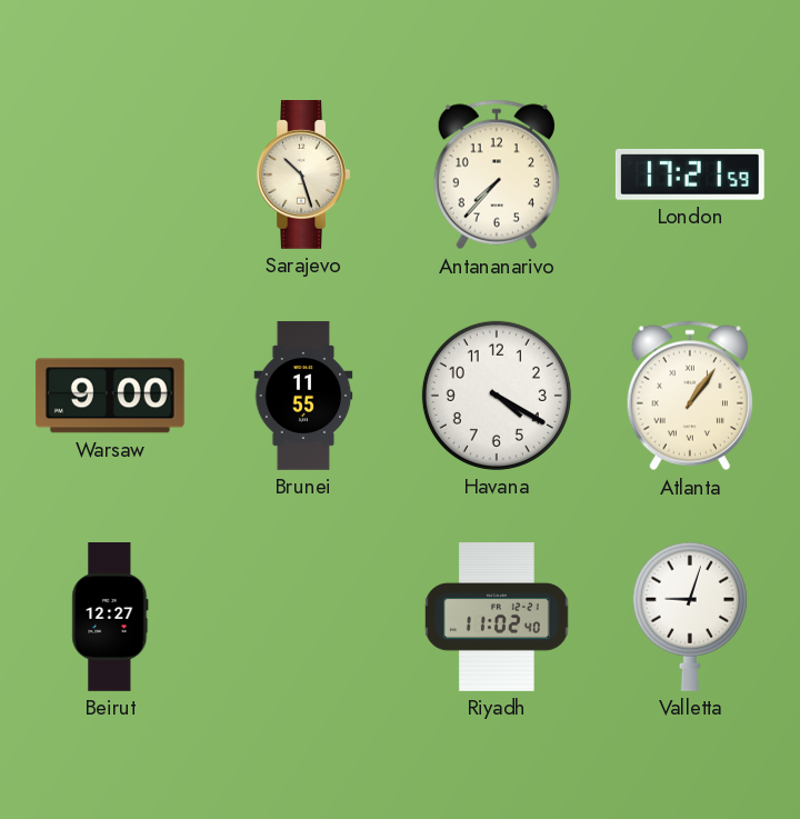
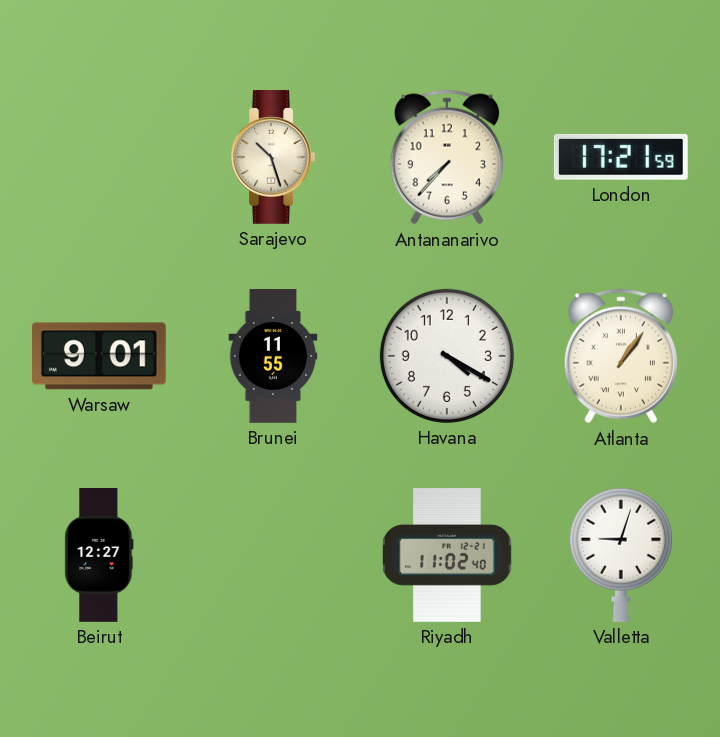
Warsaw: 9:00 -> 9:01 (99, 356)
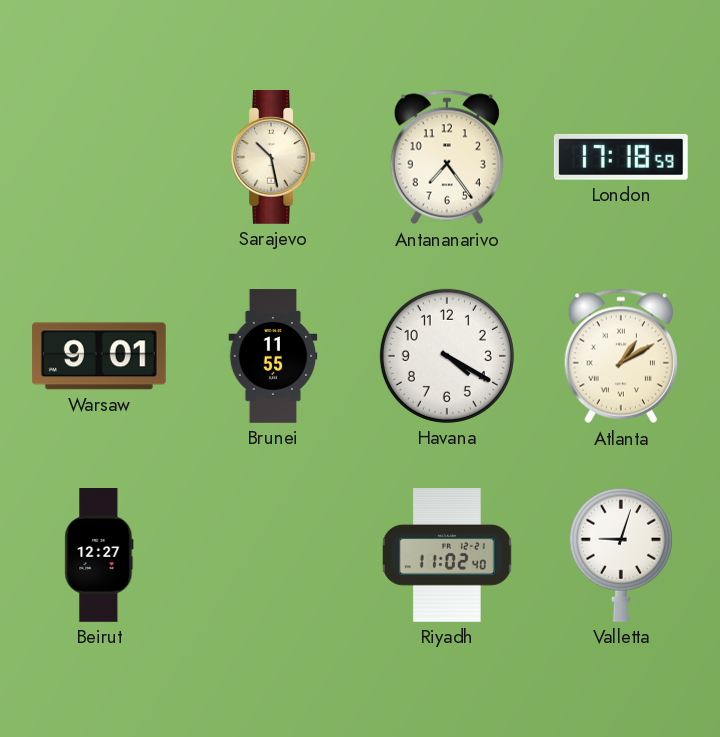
Sarajevo: 10:27 -> 10:28 (273, 158)
Antananarivo: 7:37 -> 7:24 (447, 157)
London: 17:21 -> 17:18 (621, 157)
Atlanta: 1:06 -> 1:10 (621, 356)
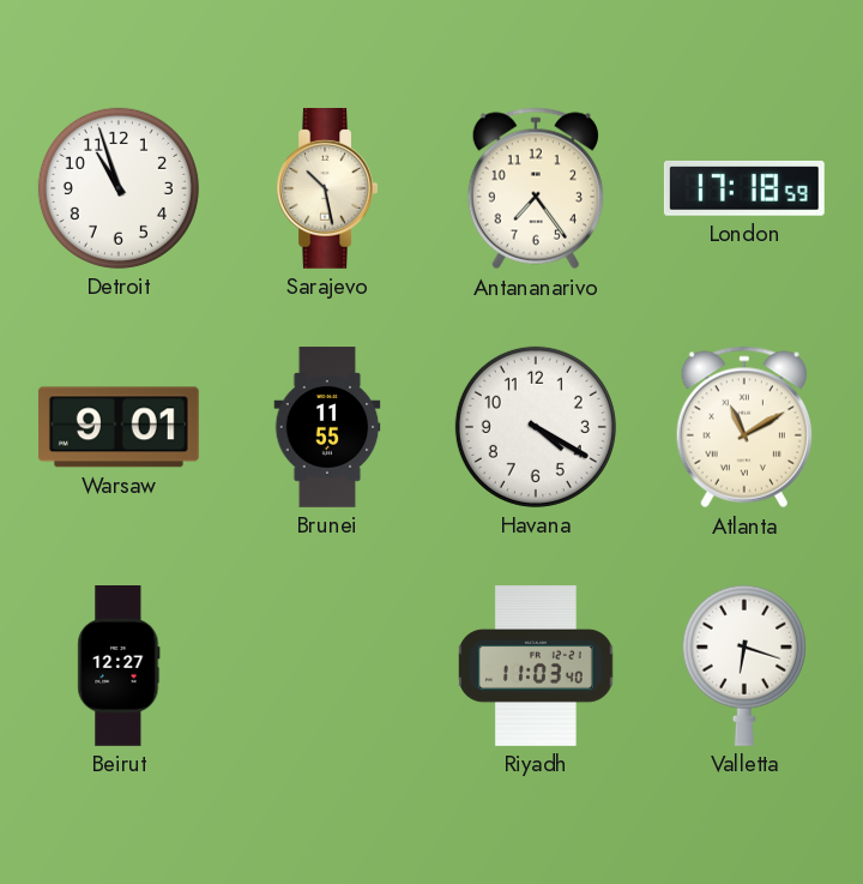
Detroit: none -> 10:57 (119, 188)
Atlanta: 1:10 -> 11:10 (744, 427)
Riyadh: 11:02 -> 11:03 (537, 667)
Valletta: 9:03 -> 6:18 (744, 666)
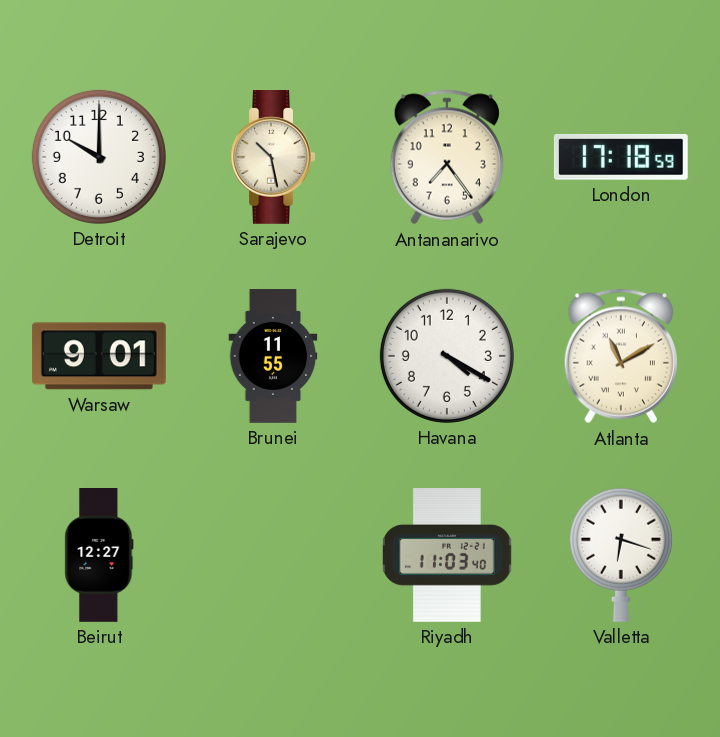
Detroit: 10:57 -> 10:00 (99, 157)
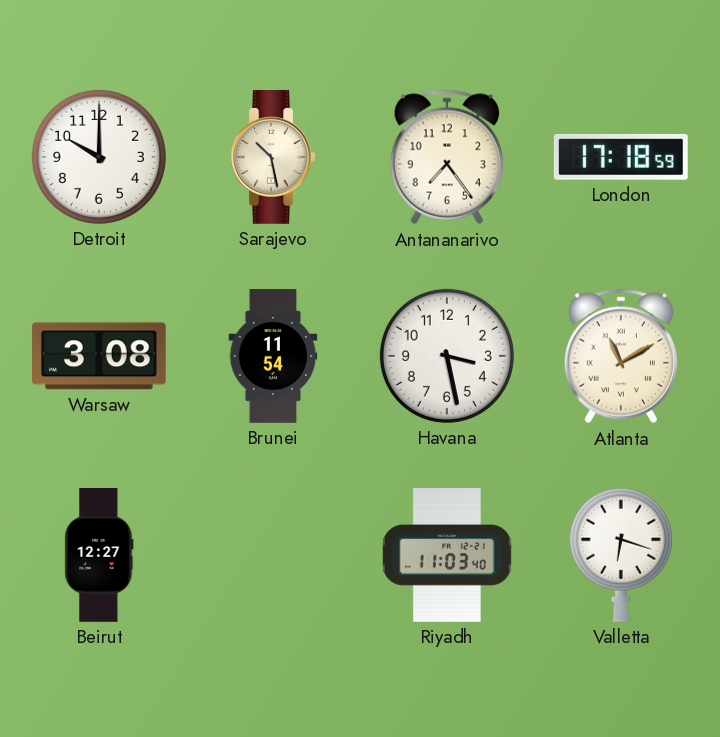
Warsaw: 9:01 -> 3:08 (99, 356)
Brunei: 11:55 -> 11:54 (273, 356)
Havana: 4:20 -> 3:28 (447, 356)
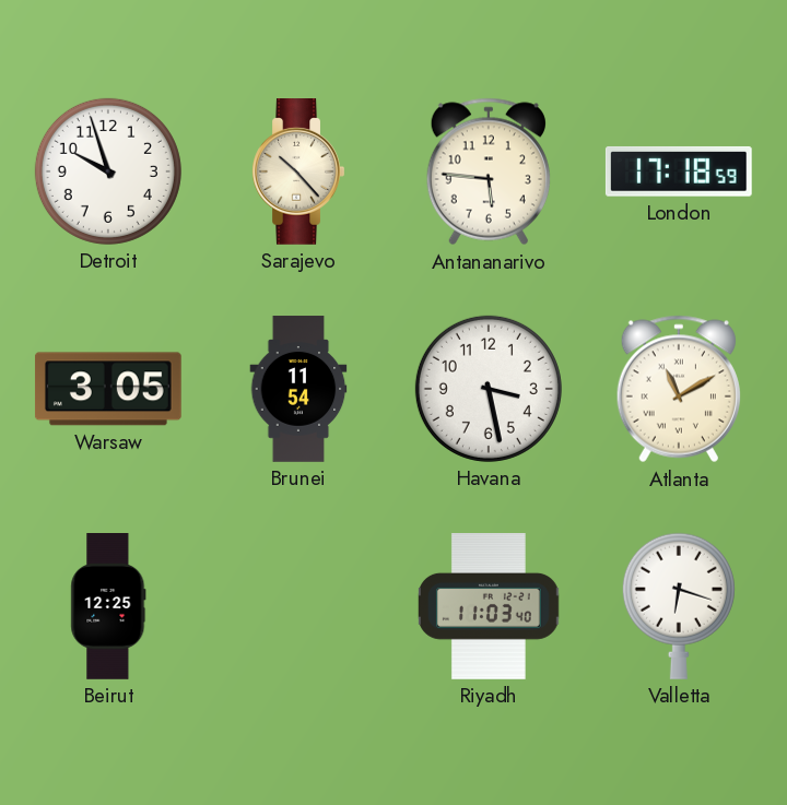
Detroit: 10:00 -> 9:57 (108, 171)
Sarajevo: 10:28 -> 10:23 (298, 173)
Antananarivo: 7:24 -> 5:46 (489, 171)
Warsaw: 3:08 -> 3:05 (108, 389)
Beirut: 12:27 -> 12:25 (108, 607)
